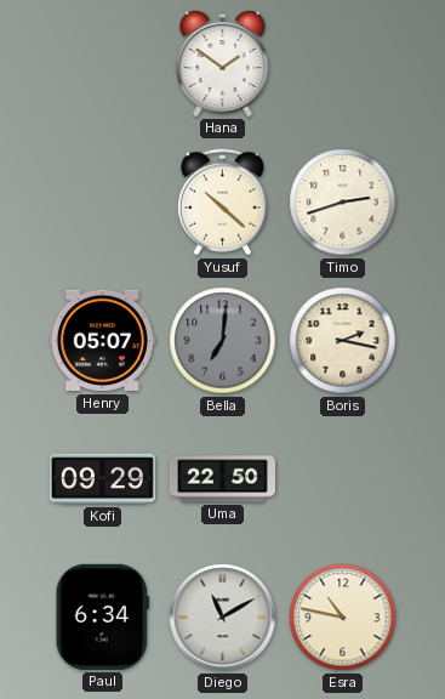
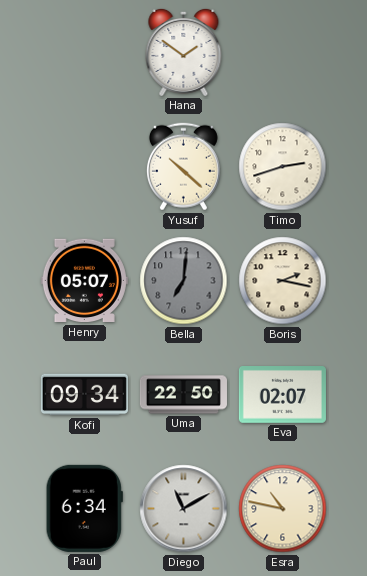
Kofi: 09:29 -> 09:34 (84, 395)
Eva: none -> 02:07 (282, 395)
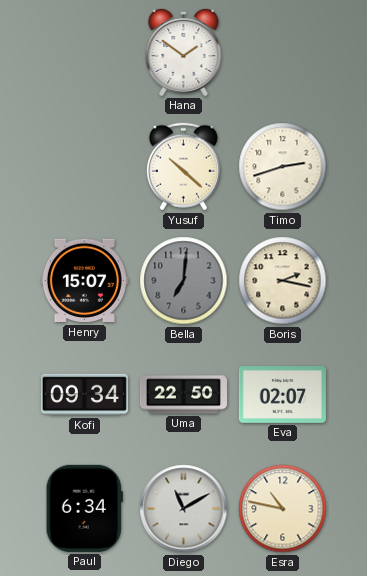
Henry: 05:07 -> 15:07 (84, 281)
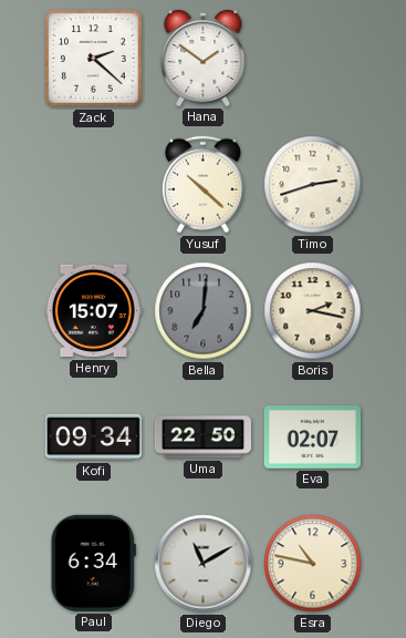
Zack: none -> 2:22 (94, 59)
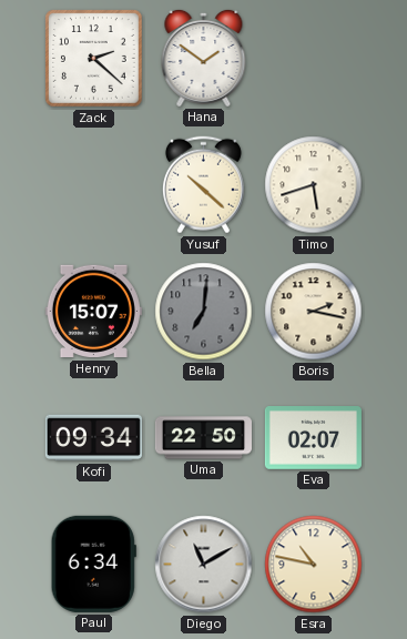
Timo: 2:42 -> 5:42 (314, 185)
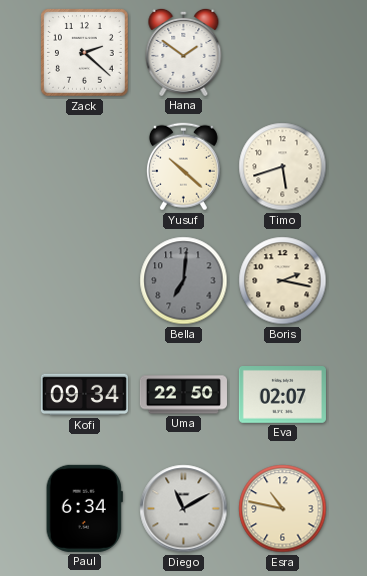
Henry: 15:07 -> none (93, 312)
